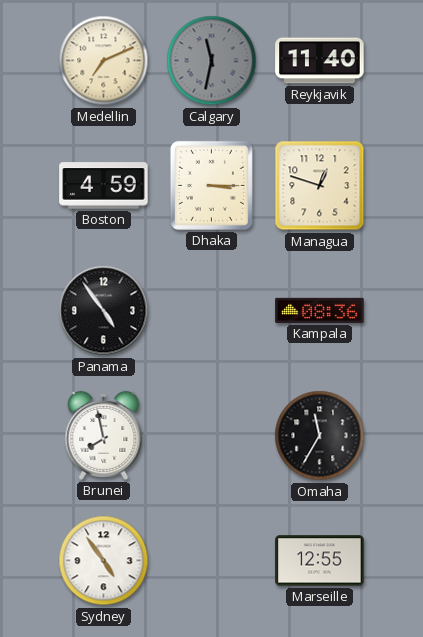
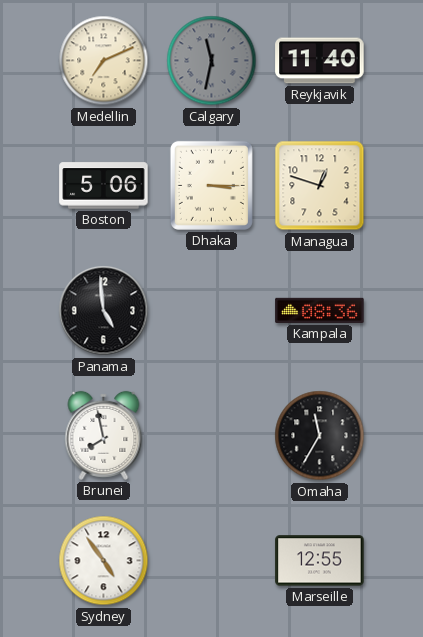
Boston: 4:59 -> 5:06 (104, 186)
Panama: 4:54 -> 4:59 (104, 311)
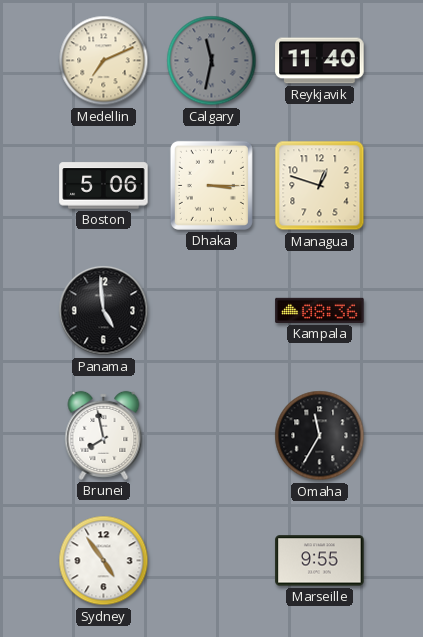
Marseille: 12:55 -> 9:55 (320, 561)
